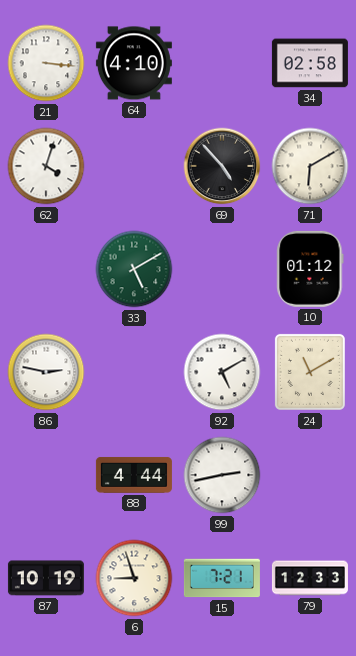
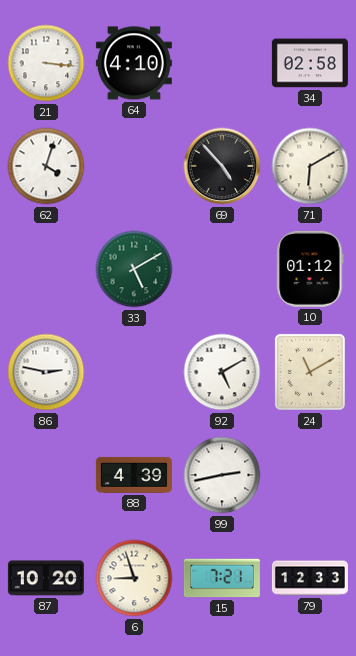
88: 4:44 -> 4:39 (134, 475)
87: 10:19 -> 10:20 (46, 578)
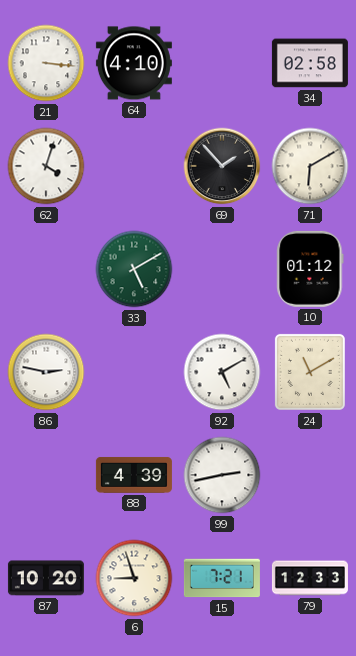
69: 4:53 -> 1:53 (222, 166)
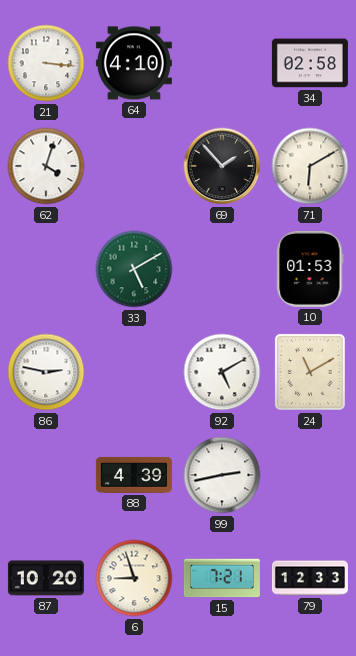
10: 01:12 -> 01:53 (310, 269)
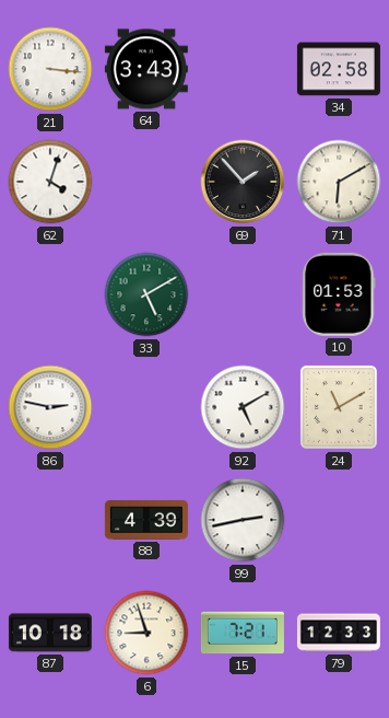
64: 4:10 -> 3:43 (146, 69)
87: 10:20 -> 10:18 (50, 633)
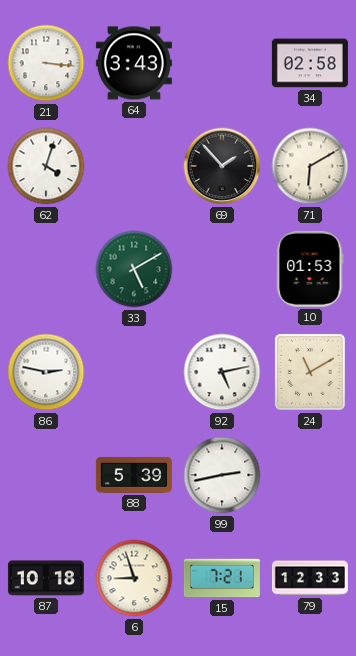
92: 5:10 -> 5:13 (222, 372)
88: 4:39 -> 5:39 (134, 475)
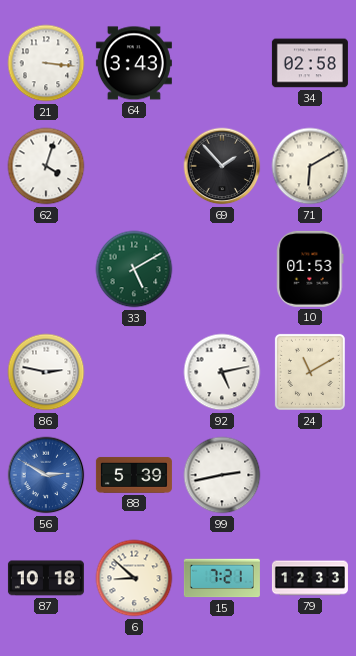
56: none -> 2:50 (46, 475)
6: 8:57 -> 8:52 (134, 578)
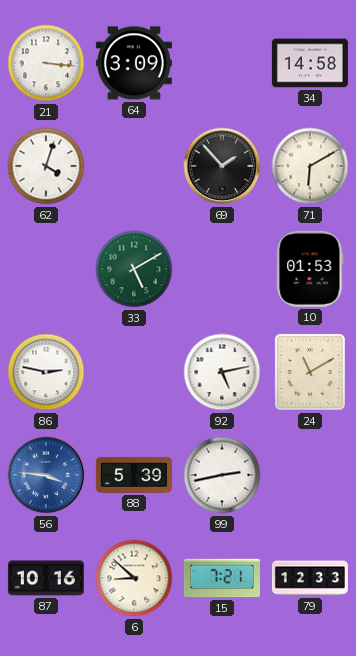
64: 3:43 -> 3:09 (134, 63)
34: 02:58 -> 14:58 (310, 63)
56: 2:50 -> 3:46 (46, 475)
87: 10:18 -> 10:16 (46, 578)
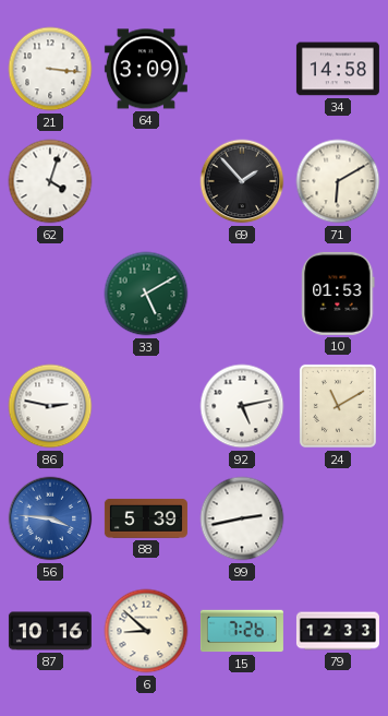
15: 7:21 -> 7:26 (242, 631)
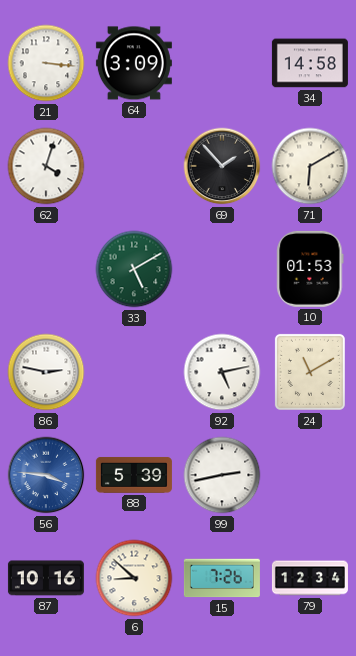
79: 12:33 -> 12:34 (310, 578)
